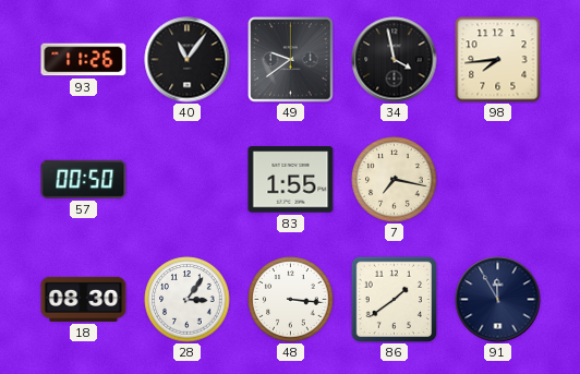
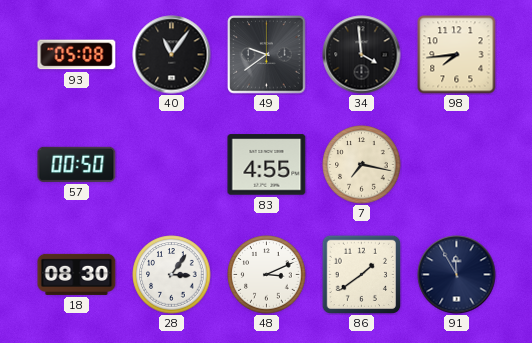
93: 11:26 -> 05:08 (77, 55)
34: 3:58 -> 3:59 (362, 55)
83: 1:55 -> 4:55 (267, 165)
48: 3:16 -> 3:11 (267, 275)
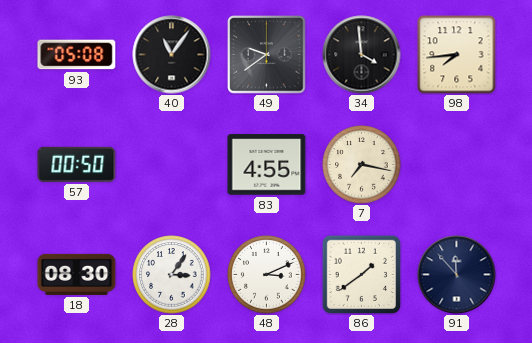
91: 11:55 -> 11:53 (457, 275)
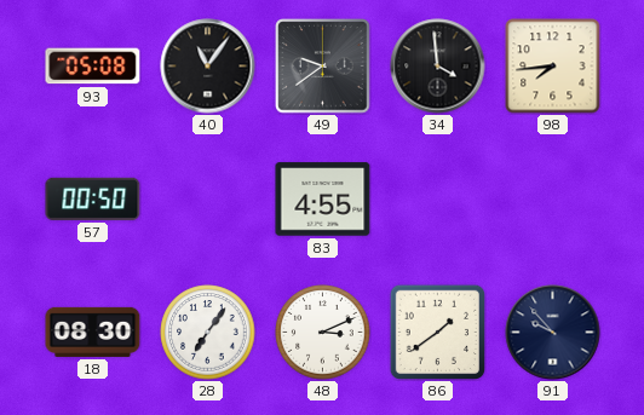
7: 7:17 -> none (362, 165)
28: 3:06 -> 7:06 (208, 333)
91: 11:53 -> 9:53 (553, 333)
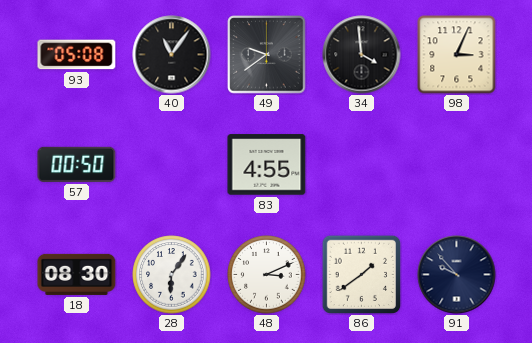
98: 7:44 -> 3:04 (457, 55)
28: 7:06 -> 6:06 (172, 275)
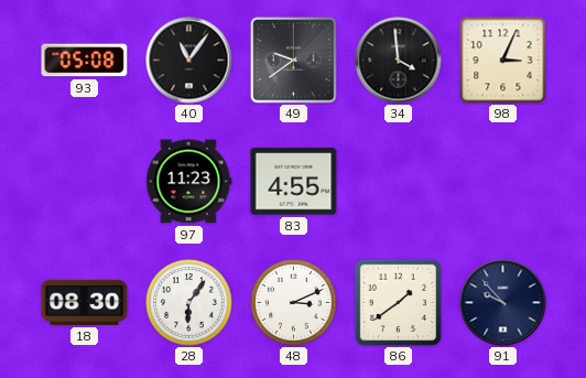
57: 00:50 -> none (77, 164)
97: none -> 11:23 (188, 182)
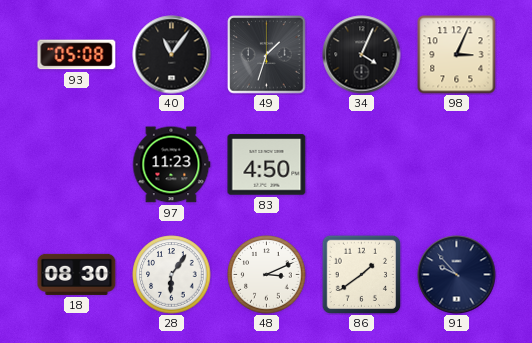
49: 9:39 -> 1:33 (267, 55)
34: 3:59 -> 4:04 (362, 55)
83: 4:55 -> 4:50 (267, 165)
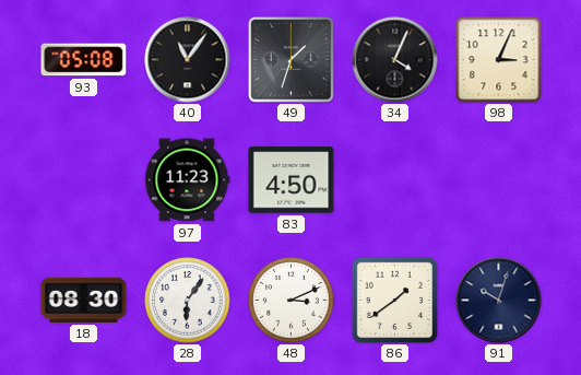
91: 9:53 -> 10:03 (499, 301)
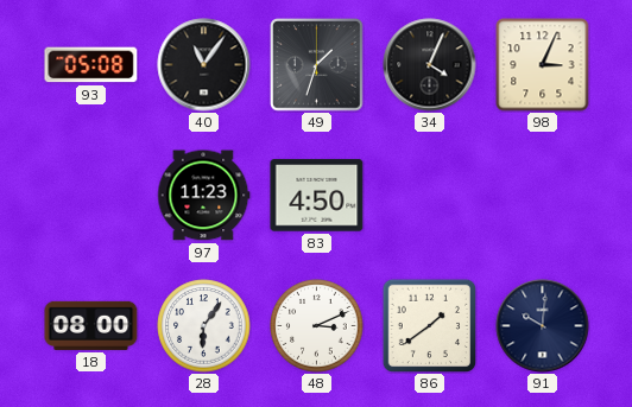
18: 08:30 -> 08:00 (91, 325)
91: 10:03 -> 10:01 (543, 326)
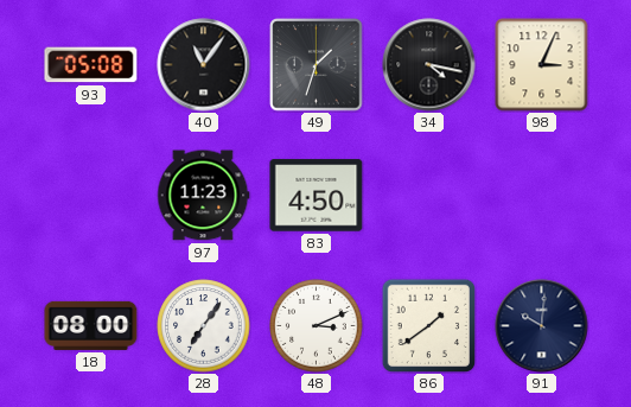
34: 4:04 -> 4:17 (429, 65)
28: 6:06 -> 7:06 (204, 326)
